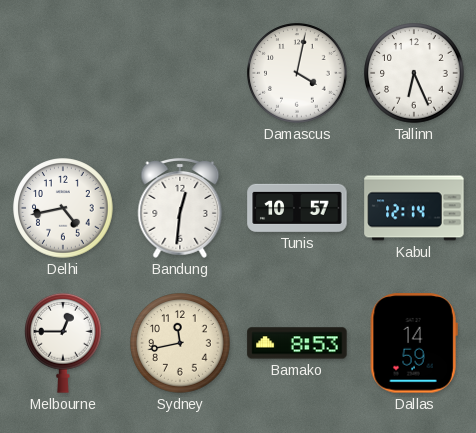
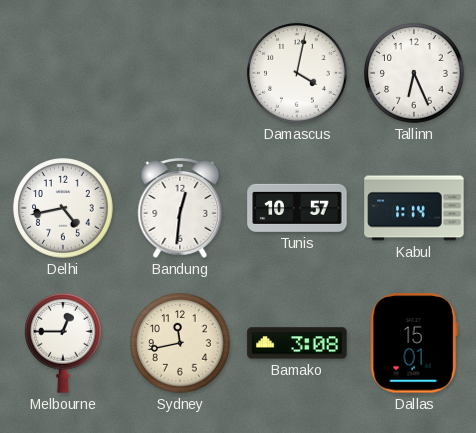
Kabul: 12:14 -> 1:14 (414, 208)
Bamako: 8:53 -> 3:08 (297, 343)
Dallas: 14:59 -> 15:01 (414, 343)
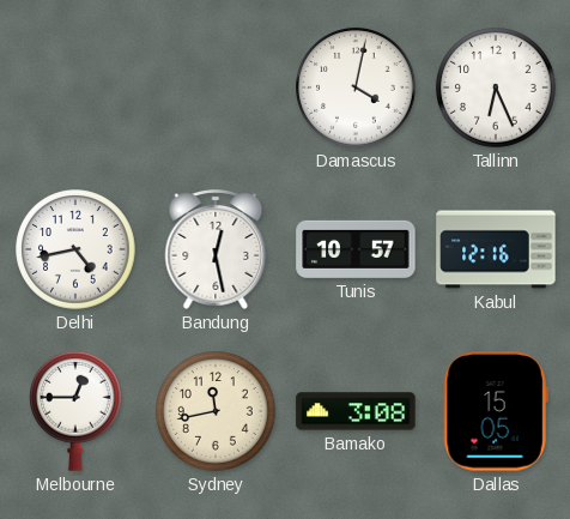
Bandung: 12:31 -> 12:28 (216, 251)
Kabul: 1:14 -> 12:16 (496, 249)
Dallas: 15:01 -> 15:05 (496, 411)
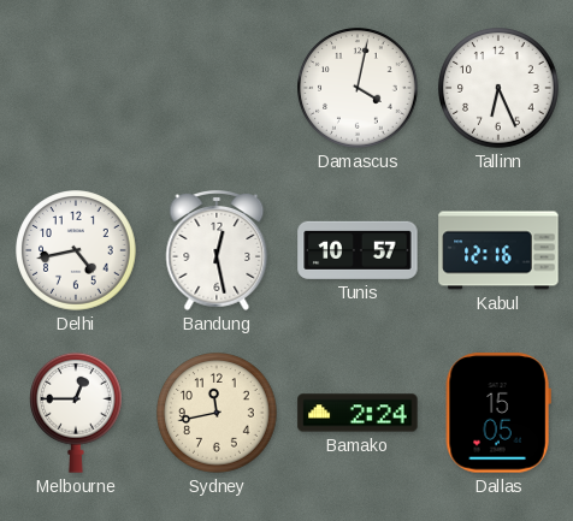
Bamako: 3:08 -> 2:24 (358, 413)
